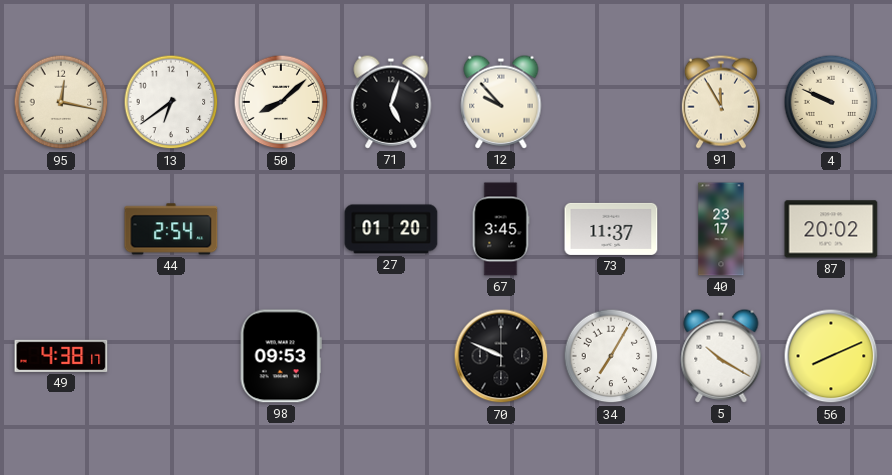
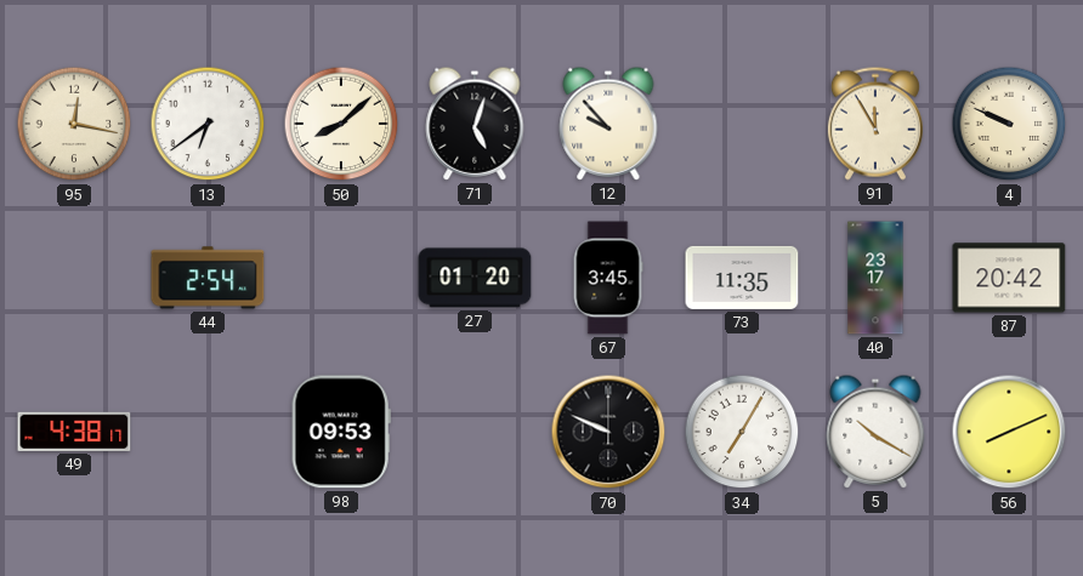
73: 11:37 -> 11:35 (742, 278)
87: 20:02 -> 20:42 (1009, 278)
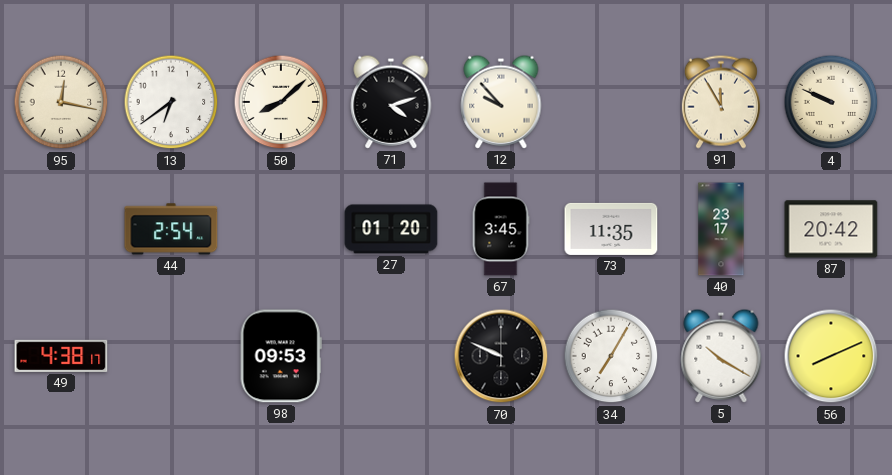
71: 5:03 -> 4:12 (391, 102)
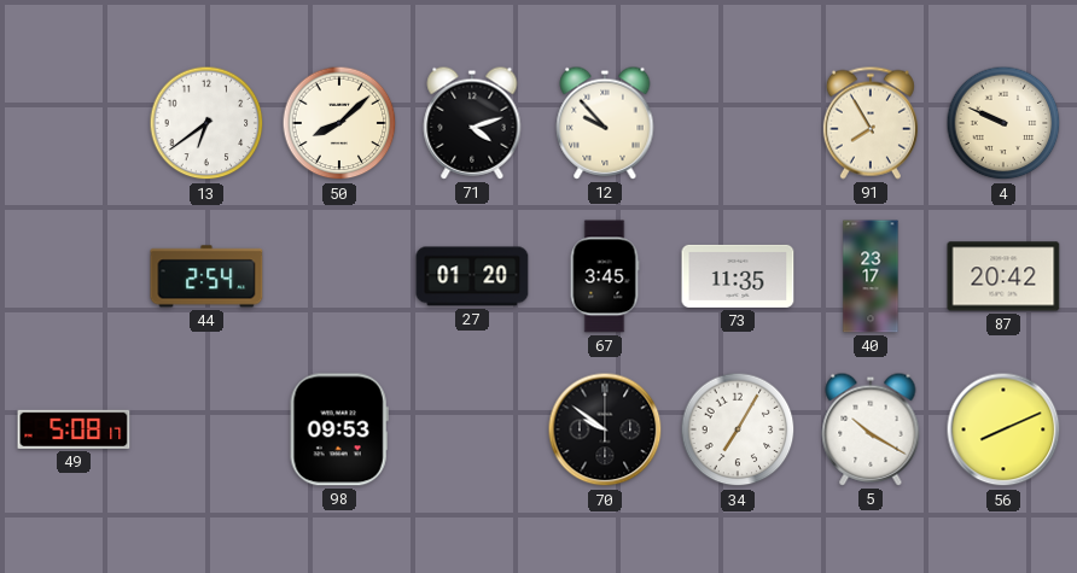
95: 12:17 -> none (61, 102)
91: 11:55 -> 7:55 (871, 123)
49: 4:38 -> 5:08 (74, 429)
70: 9:49 -> 9:51 (605, 429)
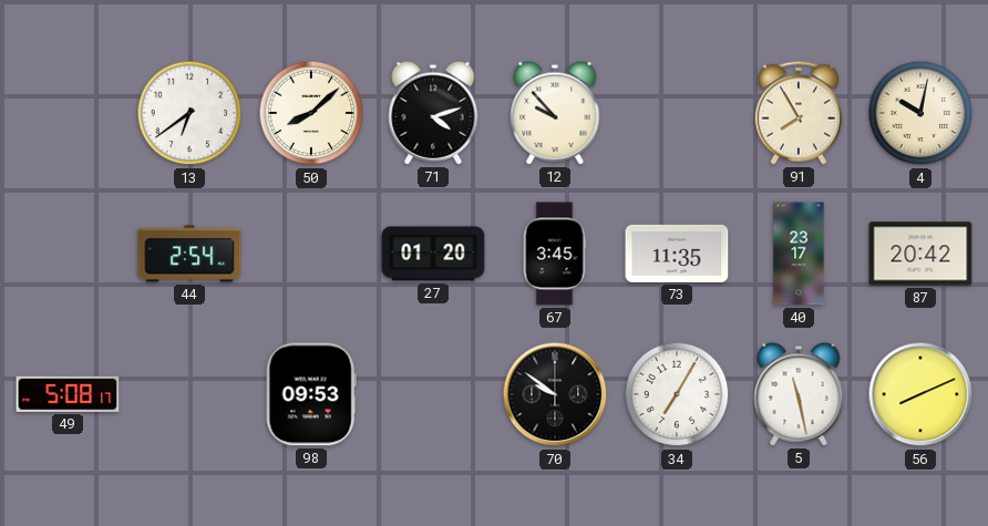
4: 9:49 -> 10:02 (920, 113)
5: 10:20 -> 11:28 (799, 394)
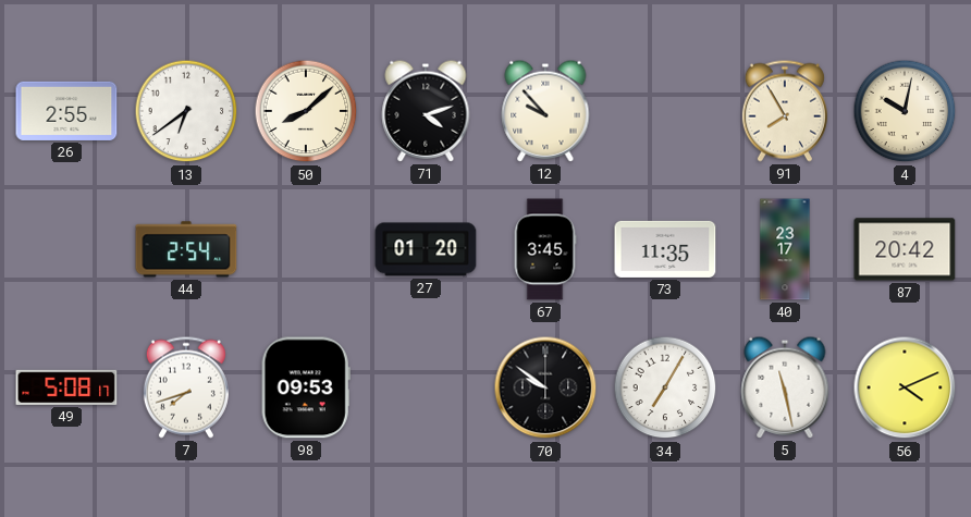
26: none -> 2:55 (66, 111)
7: none -> 7:42 (186, 387)
56: 8:11 -> 4:11 (905, 387)
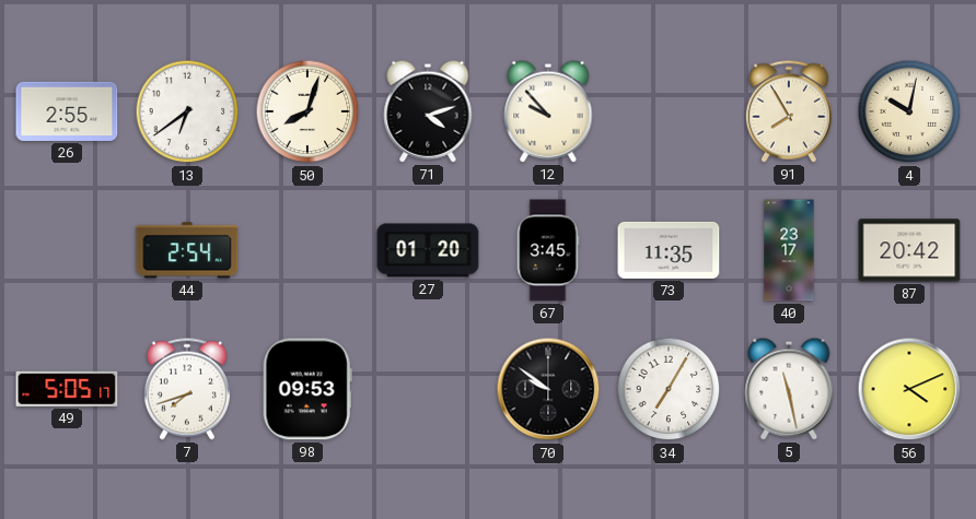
50: 8:08 -> 8:03 (307, 111)
49: 5:08 -> 5:05 (67, 389)
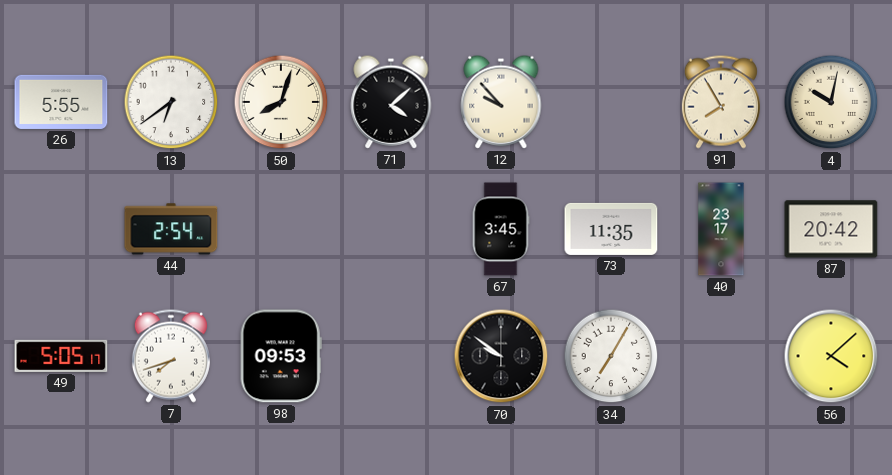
26: 2:55 -> 5:55 (61, 102)
71: 4:12 -> 4:08 (391, 102)
27: 01:20 -> none (428, 250)
5: 11:28 -> none (789, 389)
56: 4:11 -> 4:08 (831, 356)
